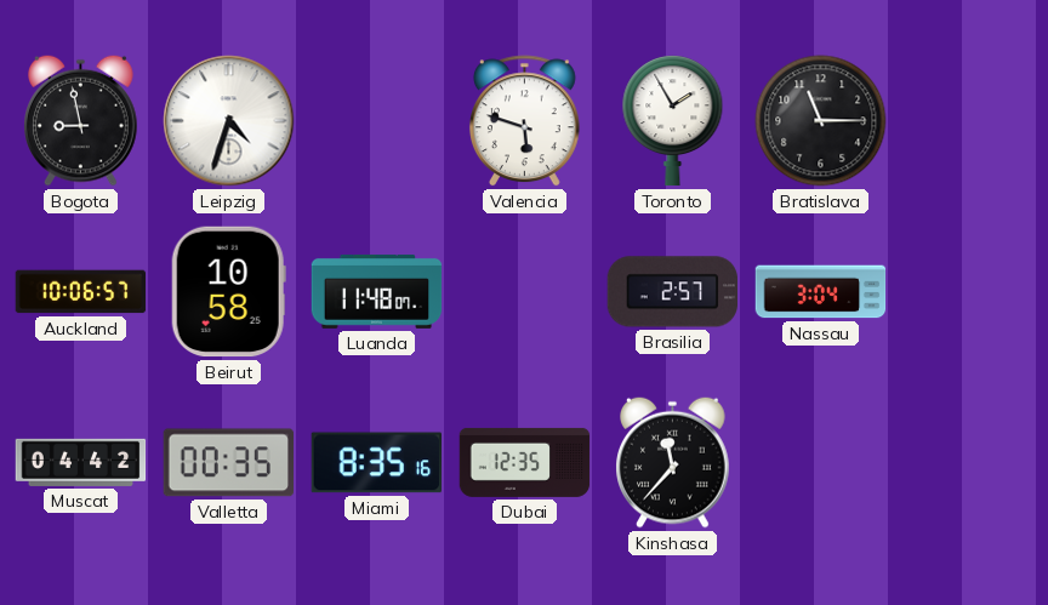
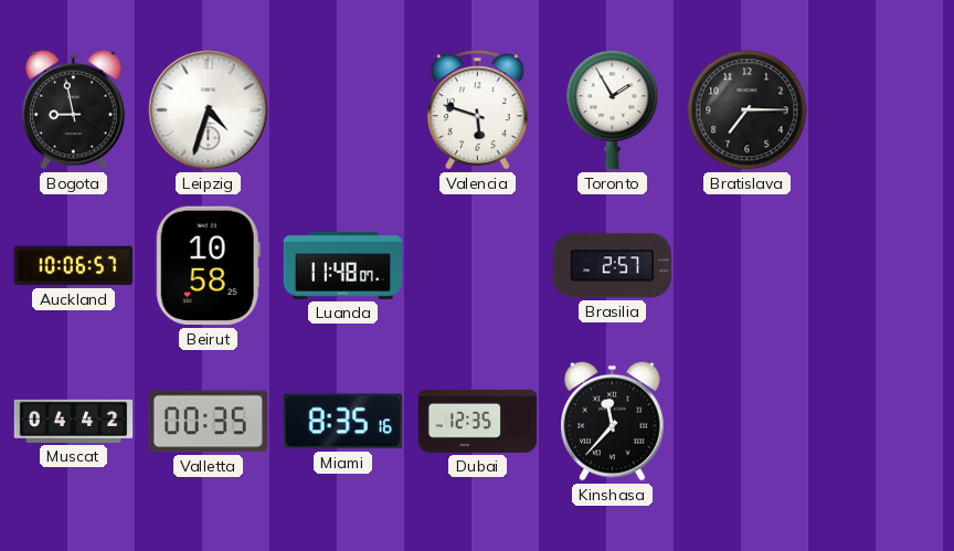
Bratislava: 11:15 -> 7:15 (748, 110)
Nassau: 3:04 -> none (821, 292)
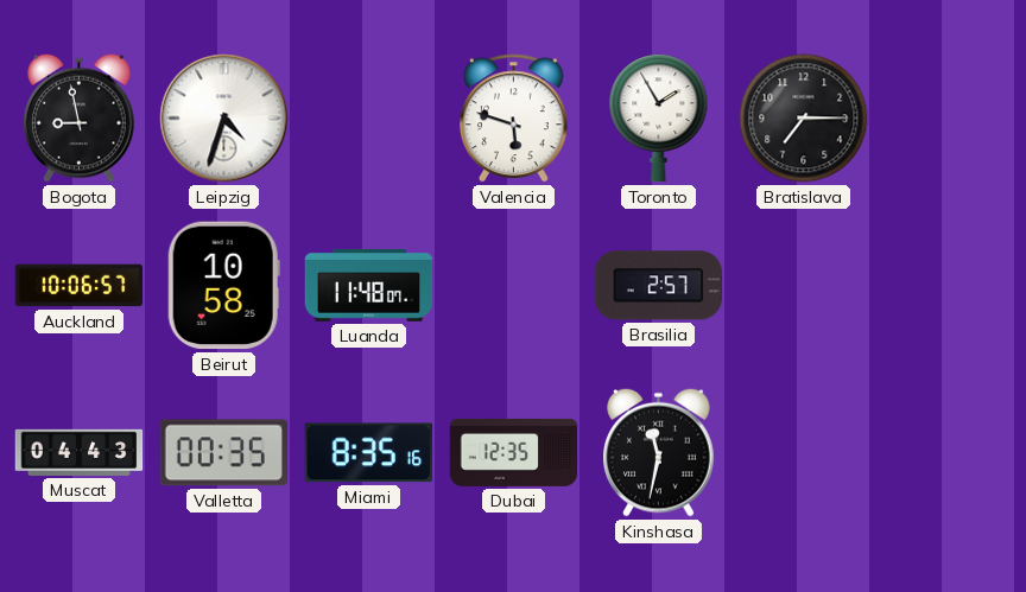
Muscat: 04:42 -> 04:43 (80, 452)
Kinshasa: 11:37 -> 11:32 (659, 452)
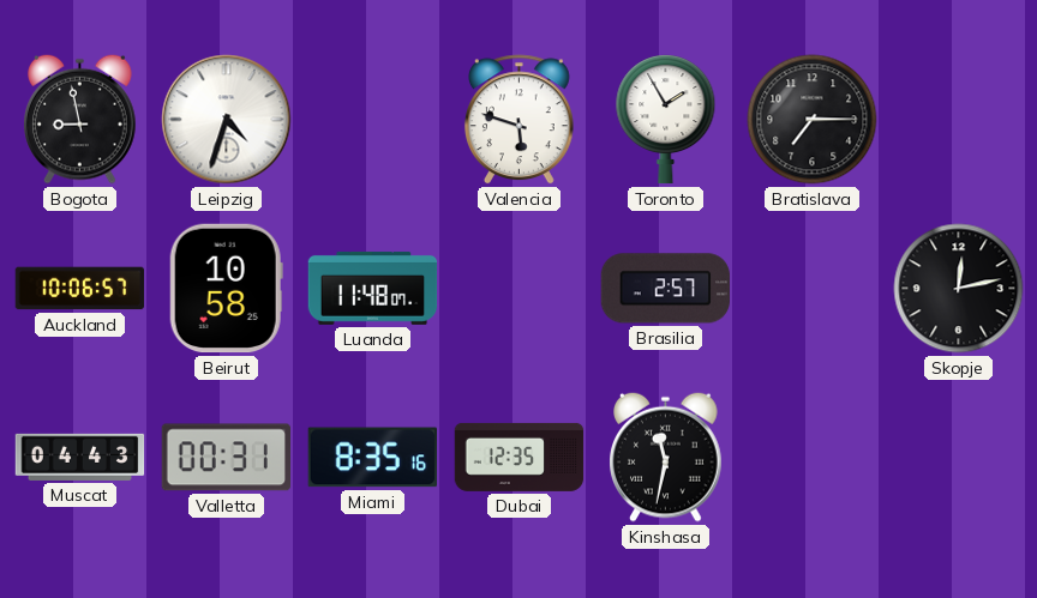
Skopje: none -> 12:13 (959, 289)
Valletta: 00:35 -> 00:31 (226, 458)
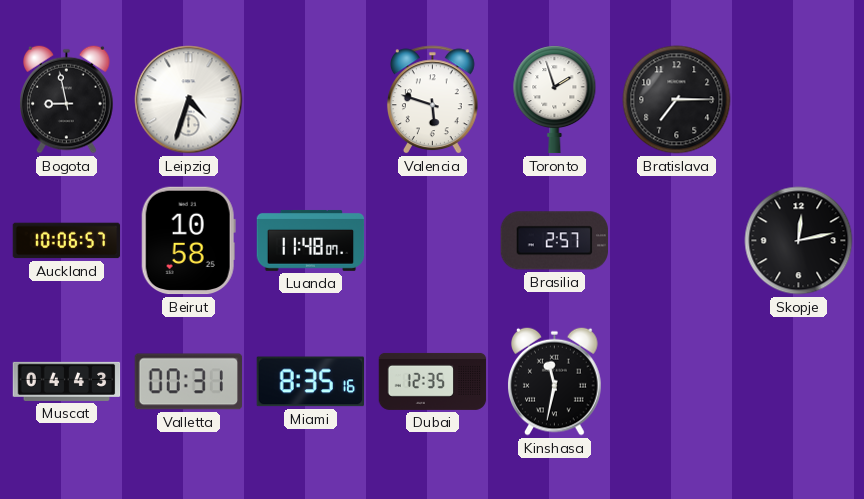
Toronto: 1:55 -> 1:57 (555, 100)
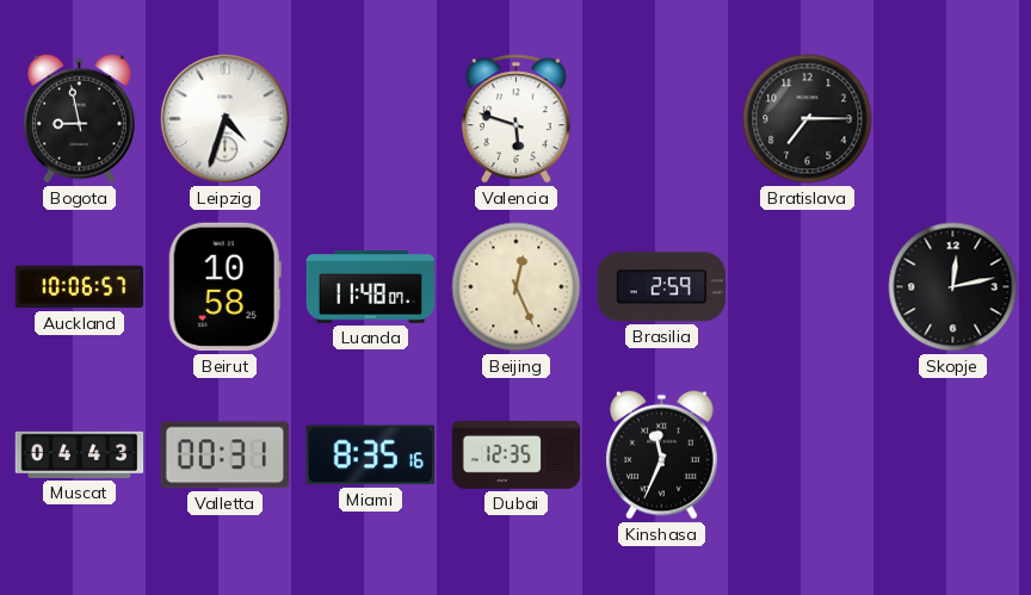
Toronto: 1:57 -> none (555, 100)
Beijing: none -> 12:26 (517, 287)
Brasilia: 2:57 -> 2:59 (662, 287)
Kinshasa: 11:32 -> 11:34 (662, 454)
